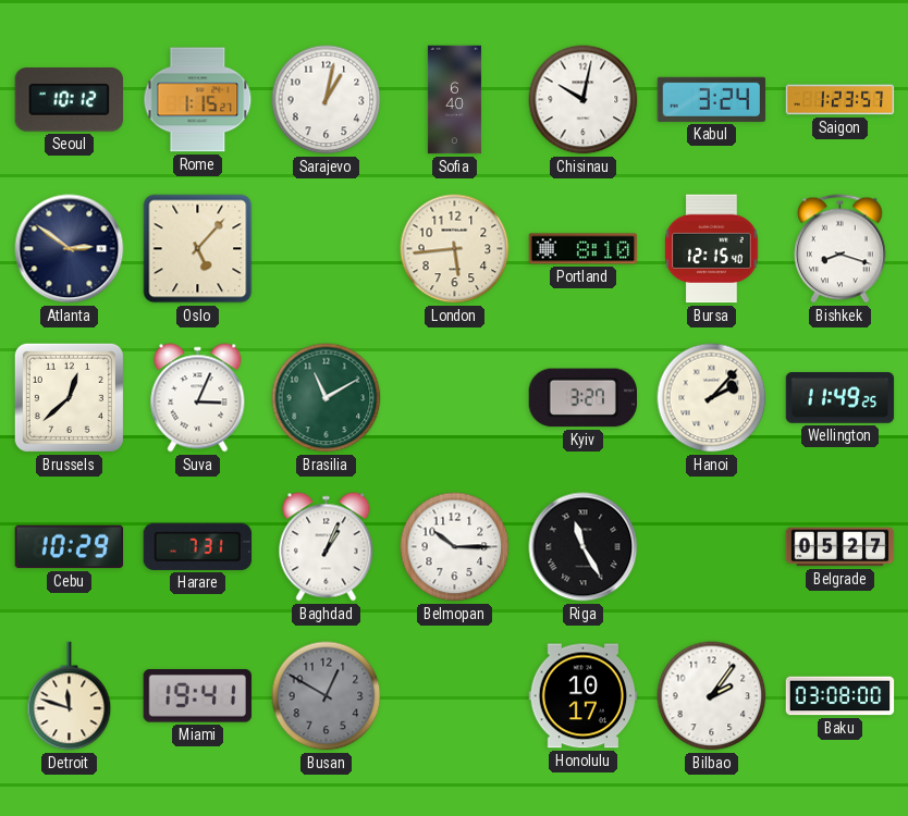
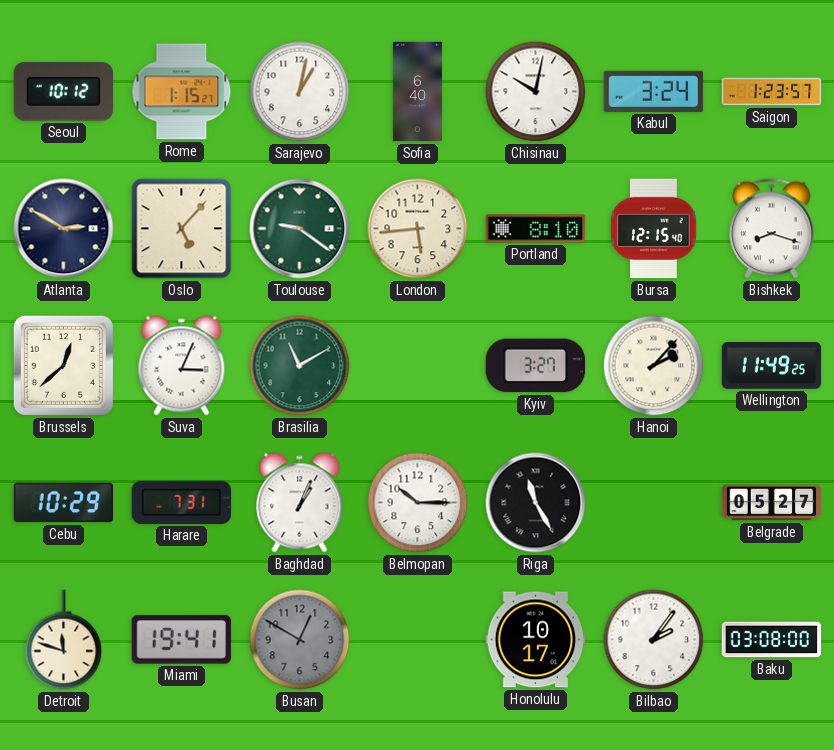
Atlanta: 2:51 -> 2:50 (64, 229)
Toulouse: none -> 9:21 (300, 229)
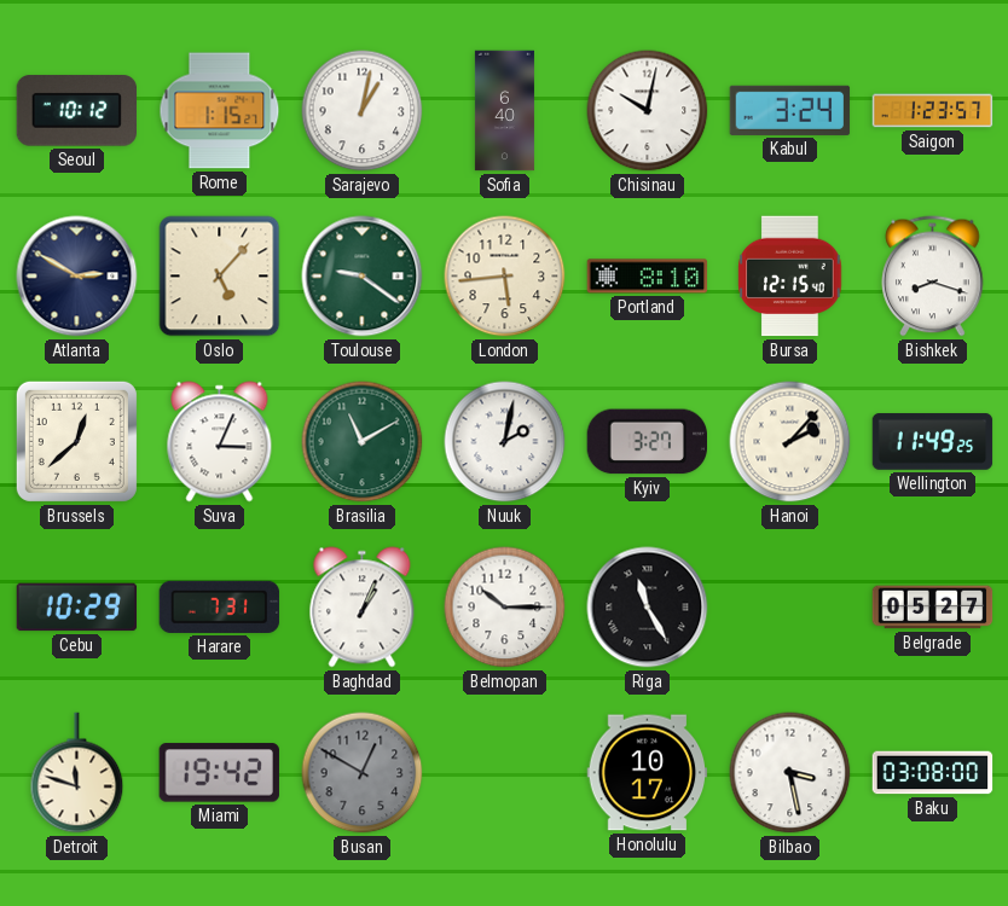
Nuuk: none -> 2:02 (505, 442)
Miami: 19:41 -> 19:42 (219, 773)
Bilbao: 2:06 -> 3:28 (790, 773)
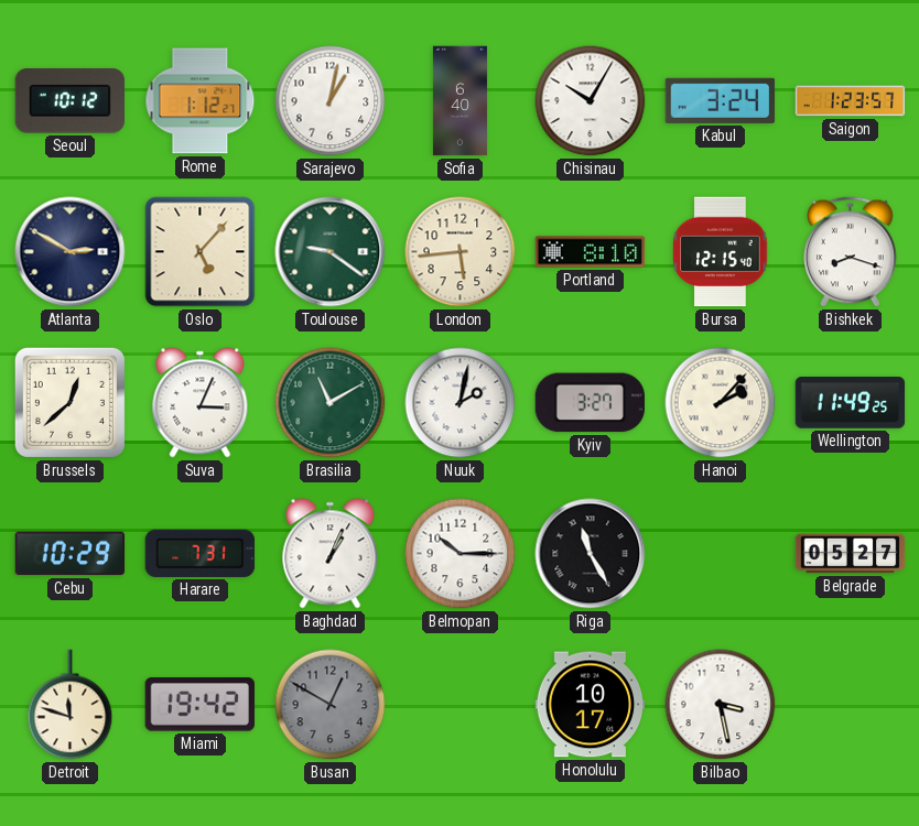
Rome: 1:15 -> 1:12 (201, 101)
Chisinau: 10:02 -> 10:05 (591, 101)
Baku: 03:08 -> none (933, 773)
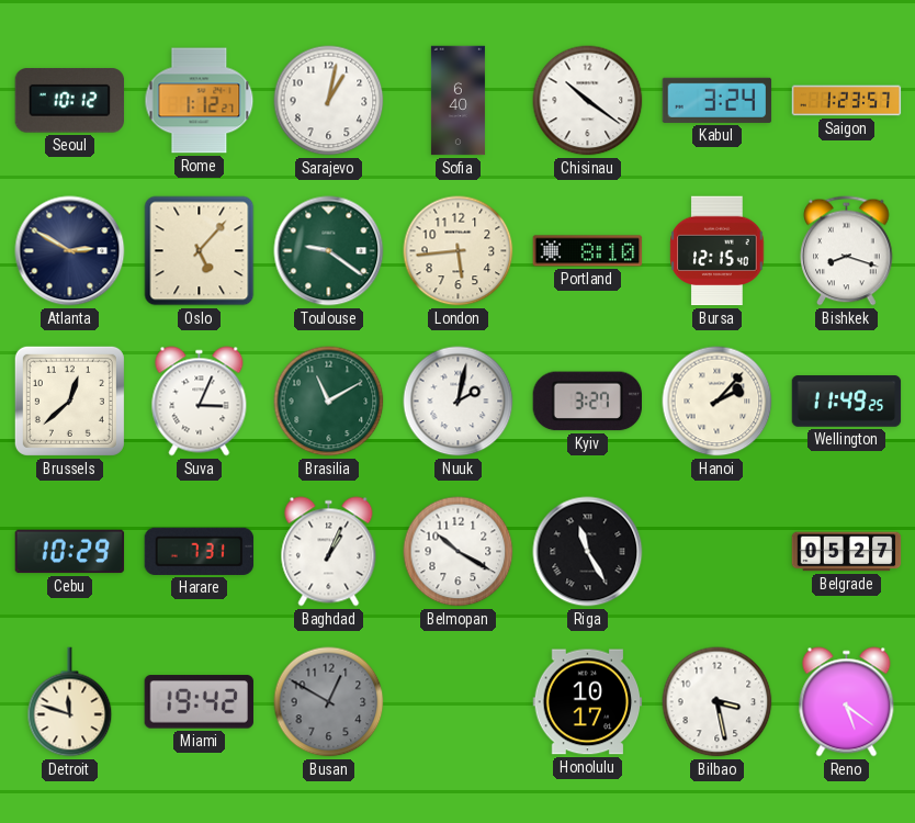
Chisinau: 10:05 -> 10:21 (588, 101)
Belmopan: 10:15 -> 10:20 (459, 552)
Reno: none -> 5:21 (847, 702)
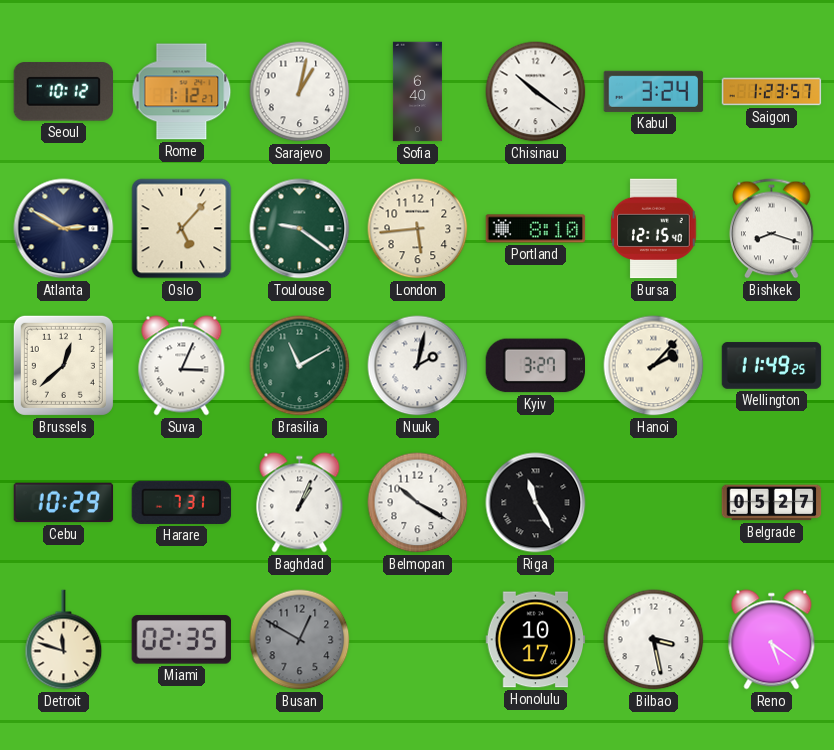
Miami: 19:42 -> 02:35 (181, 640)
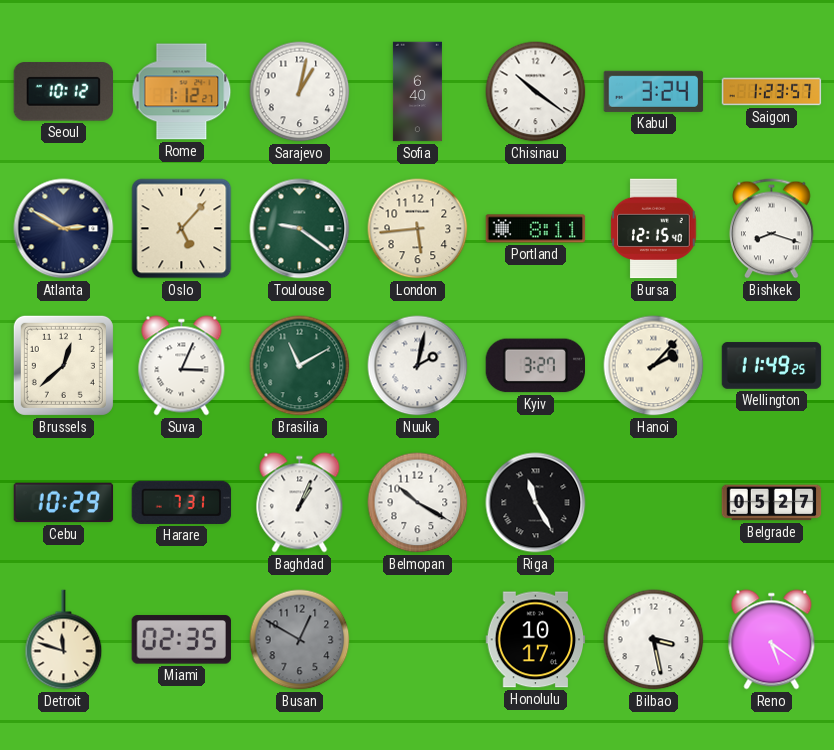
Portland: 8:10 -> 8:11 (536, 229)
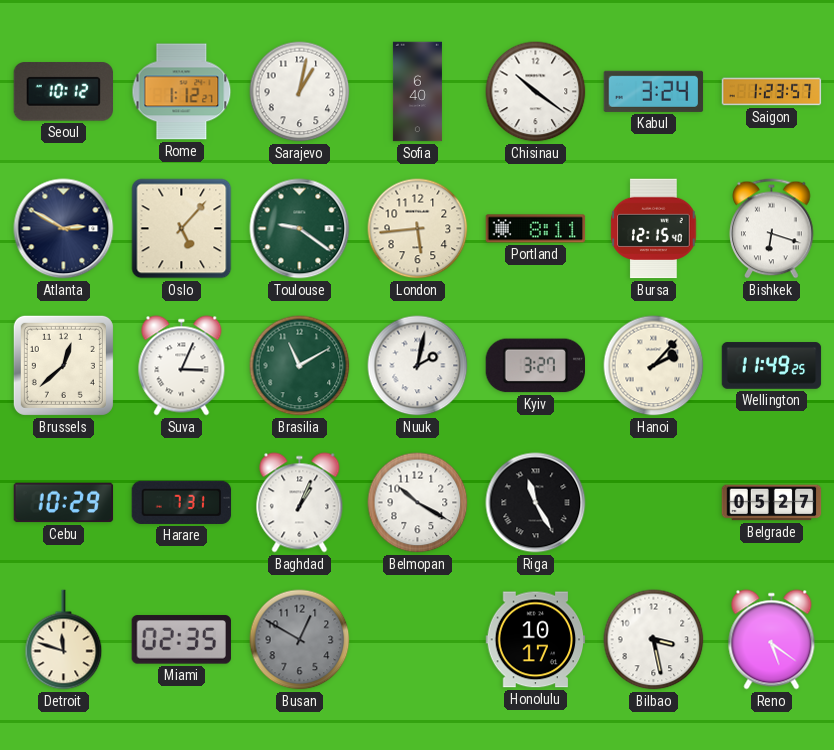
Bishkek: 8:18 -> 6:18 (772, 229)
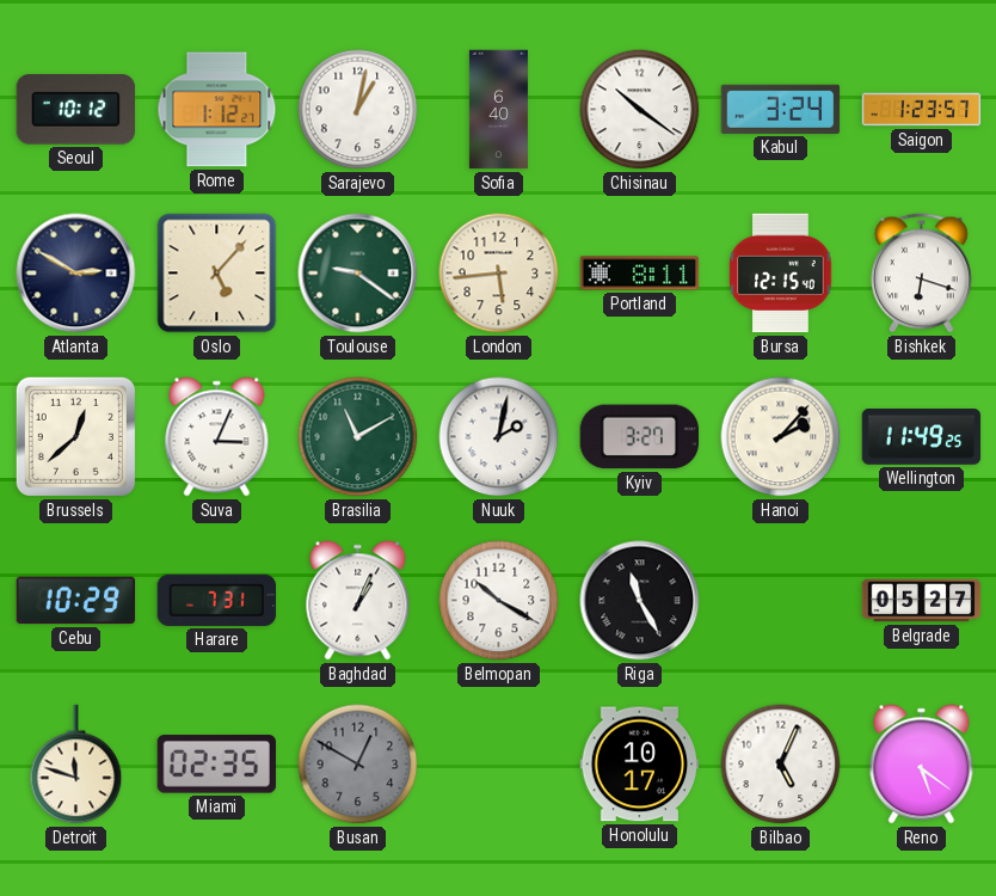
Bilbao: 3:28 -> 5:04 (781, 765)
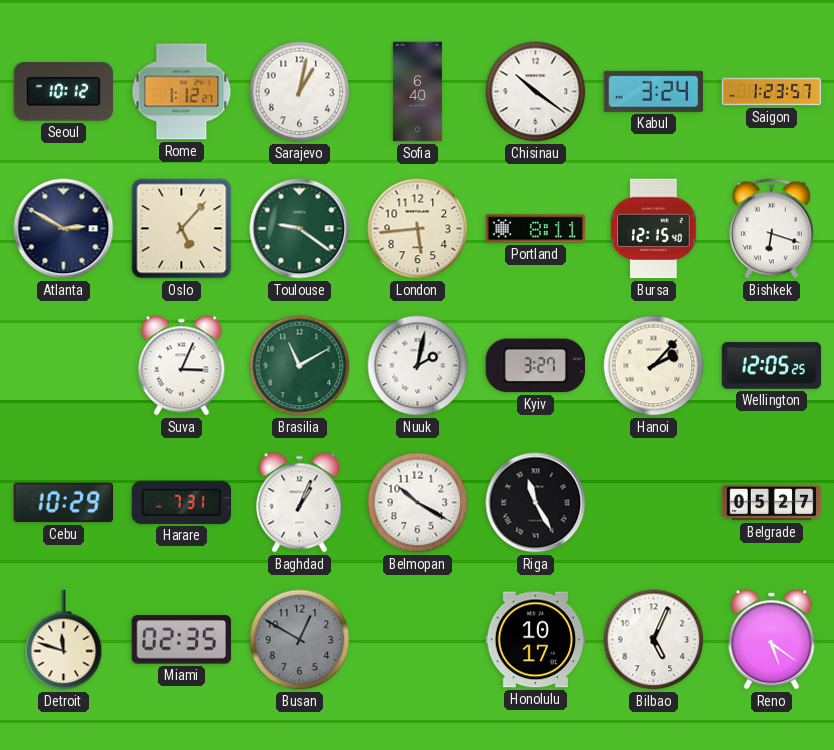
Brussels: 12:38 -> none (75, 436)
Wellington: 11:49 -> 12:05 (772, 366)
